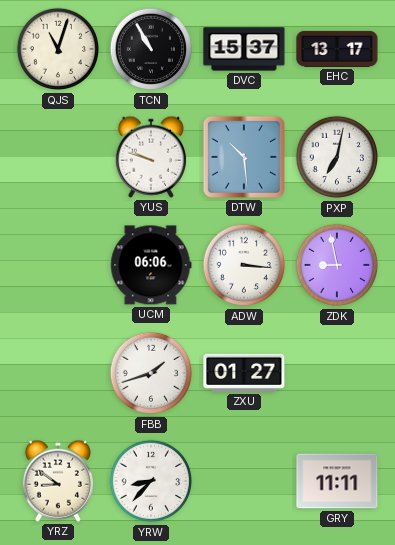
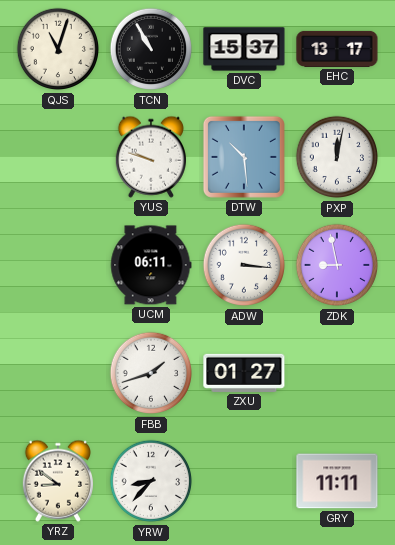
PXP: 7:02 -> 12:02 (337, 157)
UCM: 06:06 -> 06:11 (151, 265)
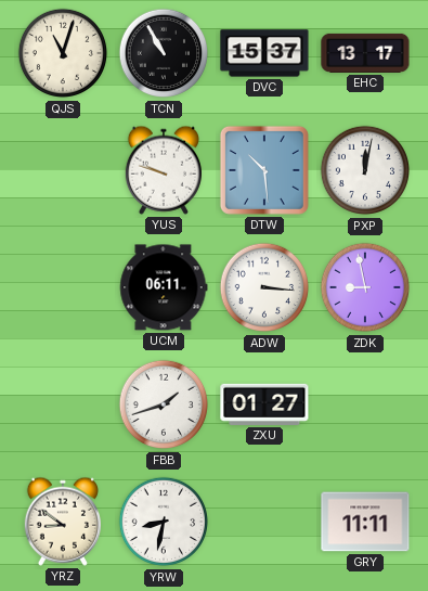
YRW: 8:37 -> 8:32 (164, 522)
